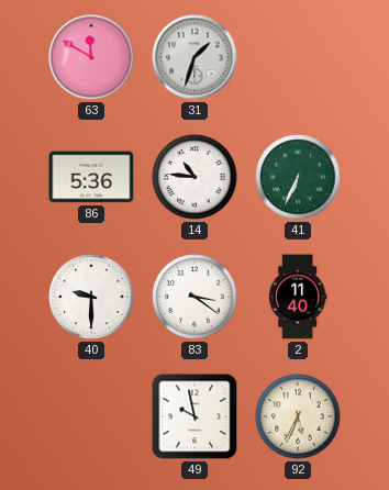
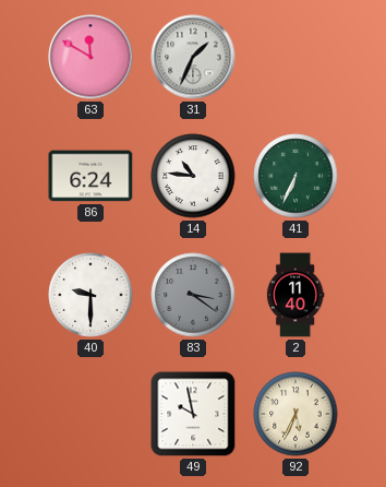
31: 1:33 -> 1:34 (193, 57)
86: 5:36 -> 6:24 (91, 176)
83 dial: white -> grey (193, 295)
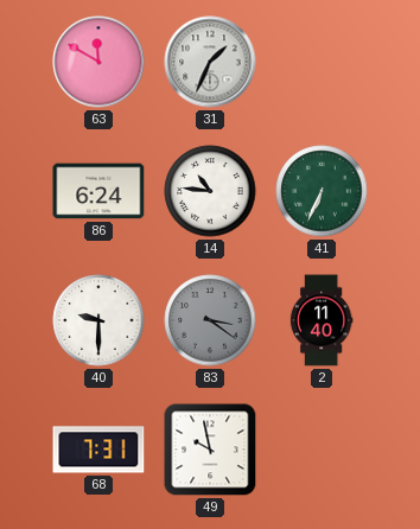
68: none -> 7:31 (98, 450)
92: 5:34 -> none (295, 414)
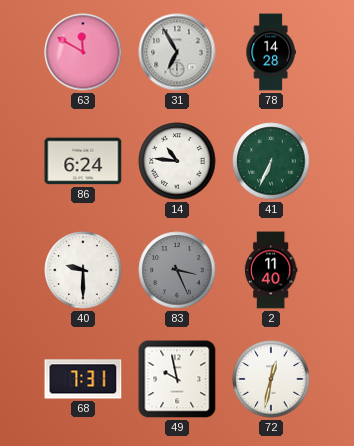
31: 1:34 -> 6:55 (177, 52)
78: none -> 14:28 (271, 52)
83: 3:21 -> 3:26 (177, 270)
72: none -> 12:32 (271, 379)
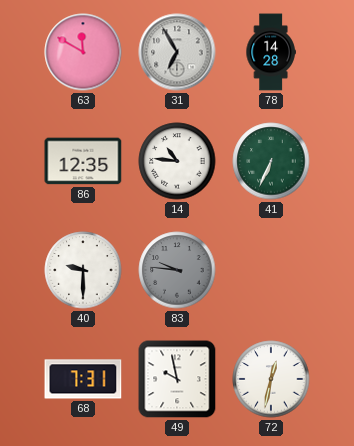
86: 6:24 -> 12:35 (83, 161)
83: 3:26 -> 9:46 (177, 270)
2: 11:40 -> none (271, 270)
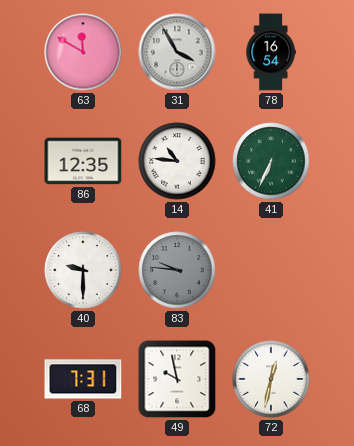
31: 6:55 -> 3:55 (177, 52)
78: 14:28 -> 16:54 (271, 52)
